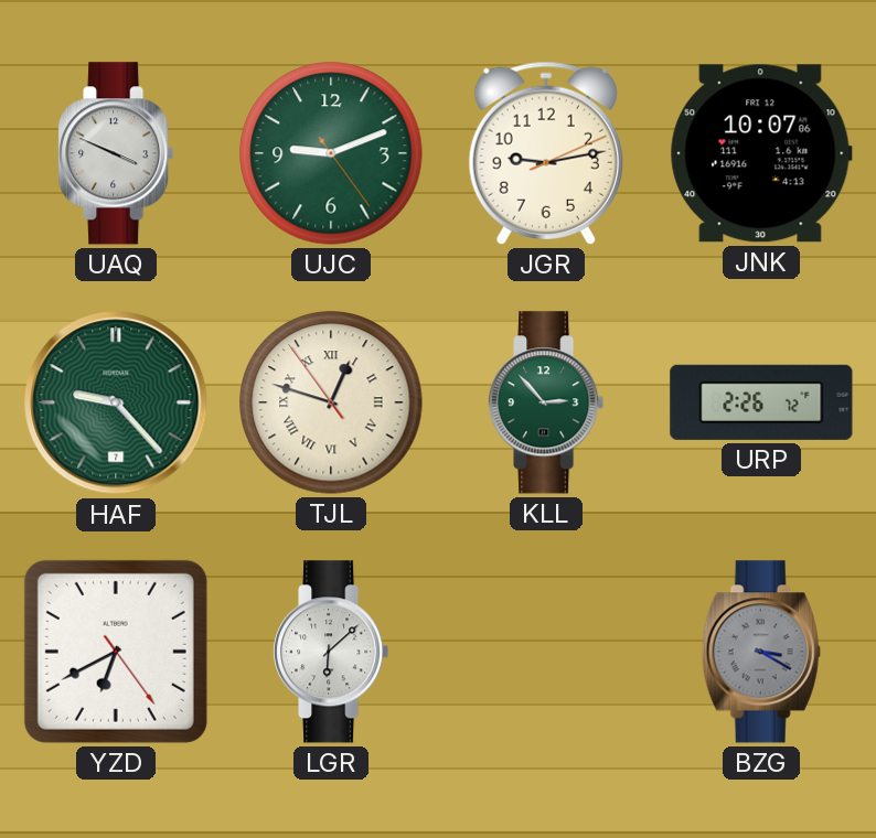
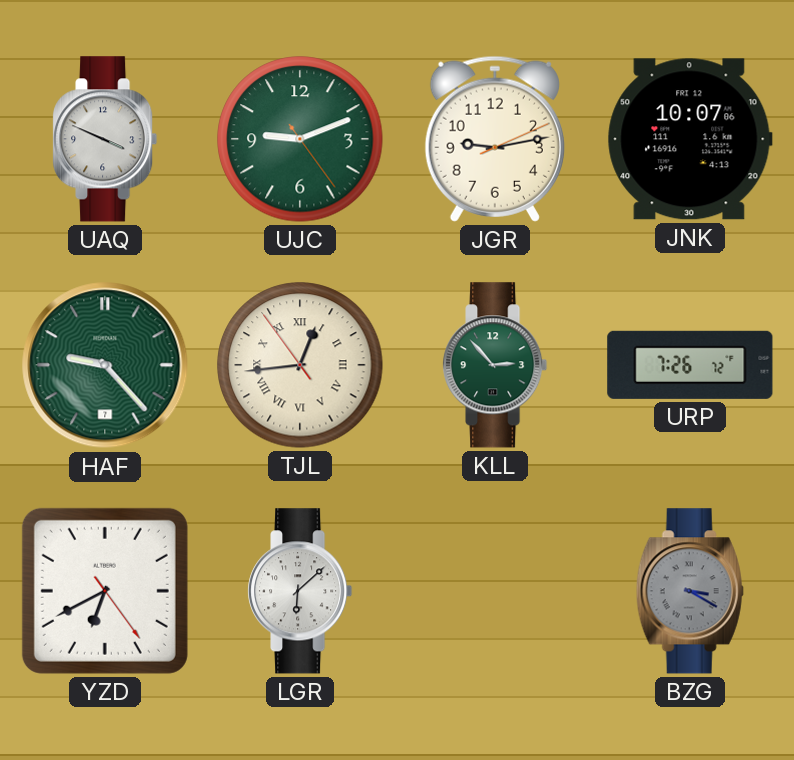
TJL: 12:47 -> 12:43 (300, 365)
URP: 2:26 -> 7:26 (690, 365)
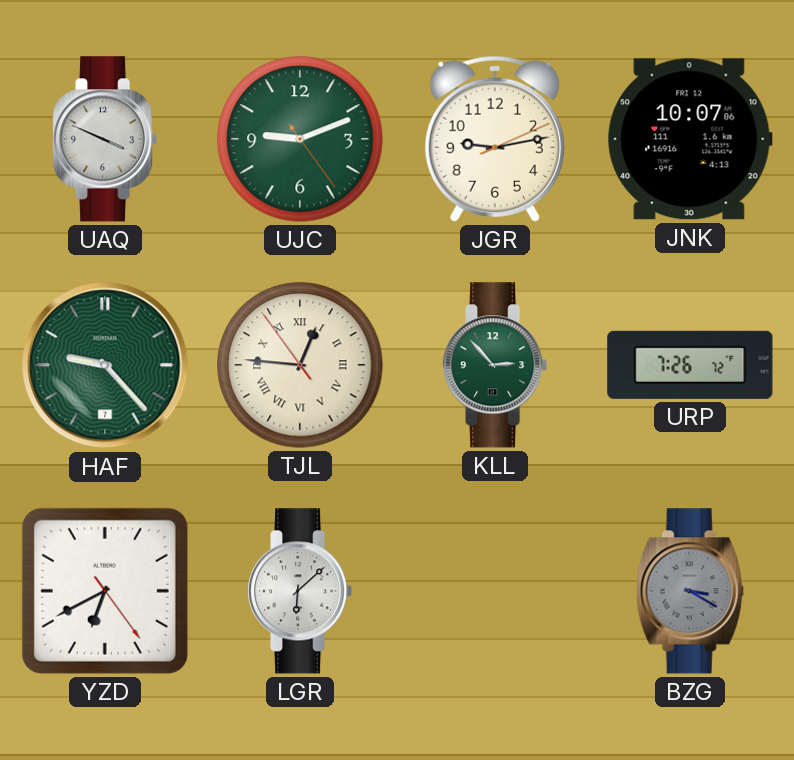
TJL: 12:43 -> 12:45 (300, 365)
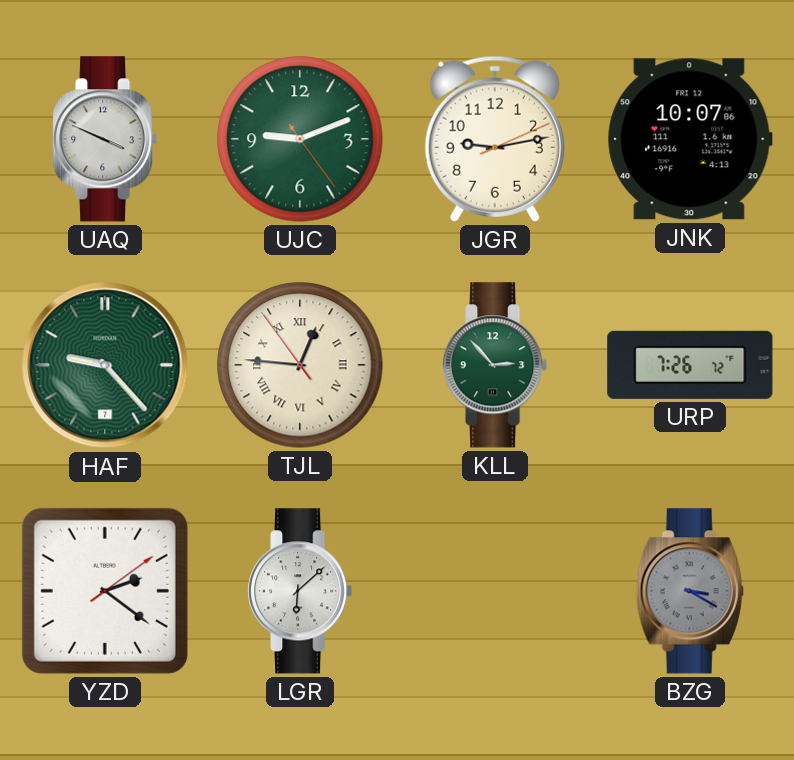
YZD: 6:40 -> 2:21 (105, 591)
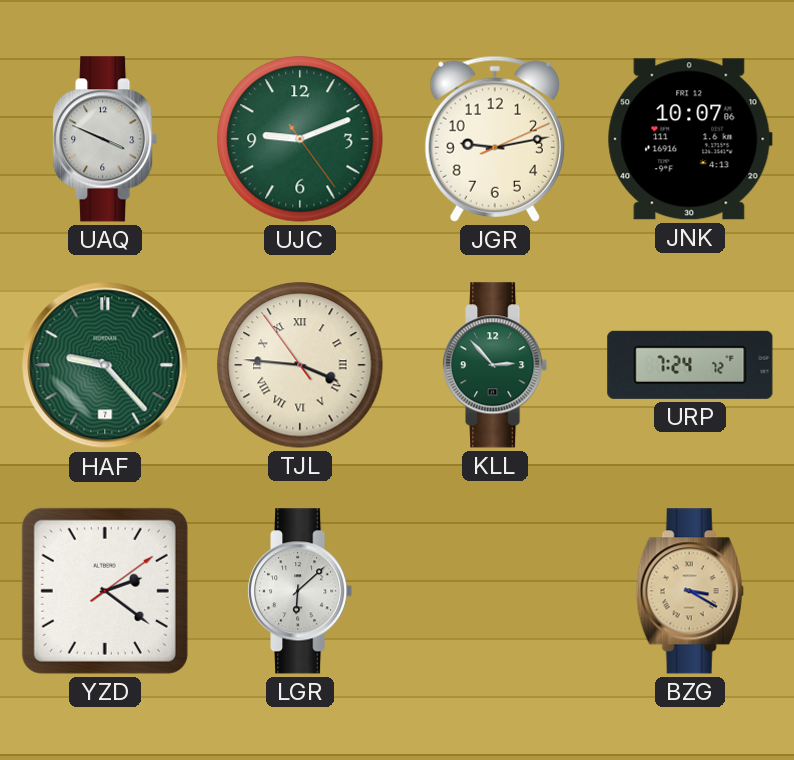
TJL: 12:45 -> 3:45 (300, 365)
URP: 7:26 -> 7:24 (690, 365)
BZG dial: grey -> champagne (690, 591)
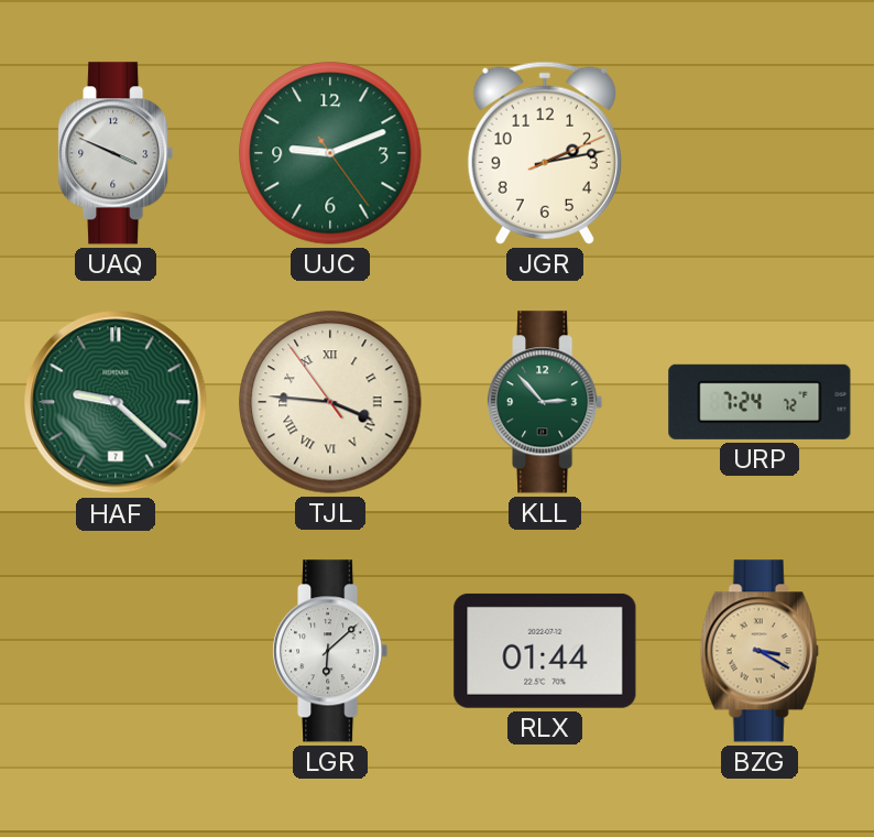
JGR: 9:13 -> 2:13 (545, 153)
JNK: 10:07 -> none (690, 139)
HAF: 9:23 -> 9:22 (116, 402)
YZD: 2:21 -> none (105, 591)
RLX: none -> 01:44 (545, 651)
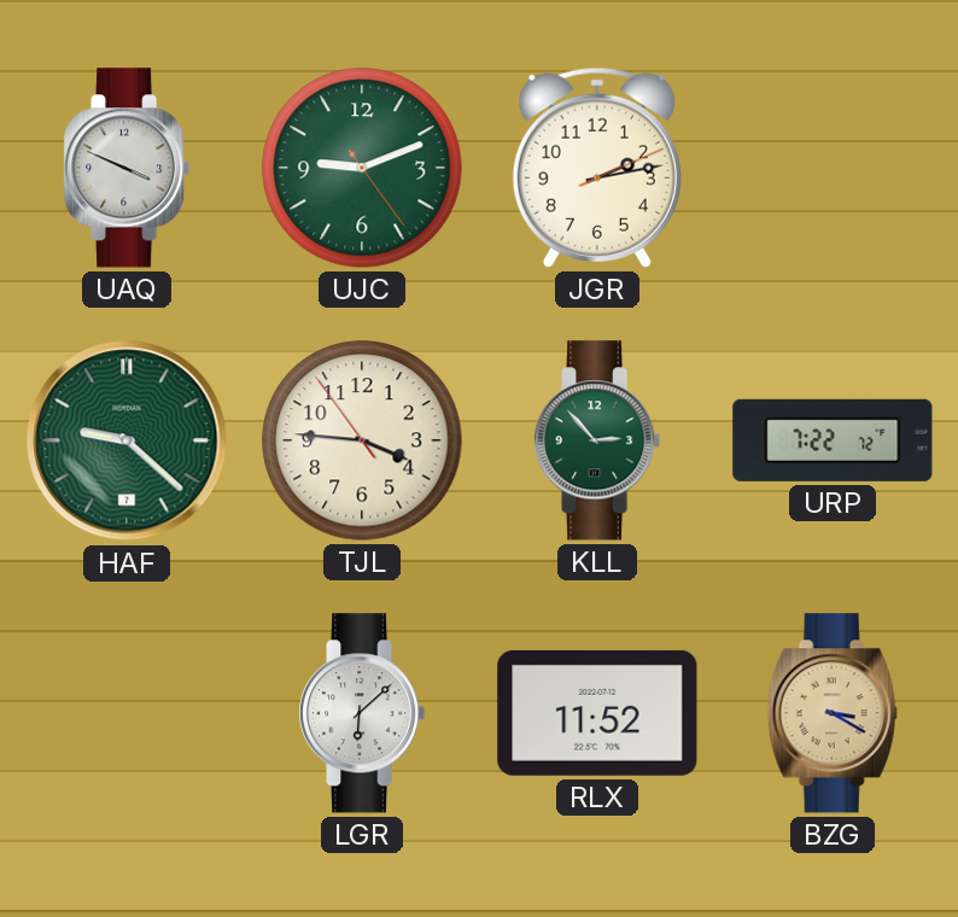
TJL numerals: Roman -> Arabic (362, 440)
URP: 7:24 -> 7:22 (833, 440)
RLX: 01:44 -> 11:52 (597, 713)
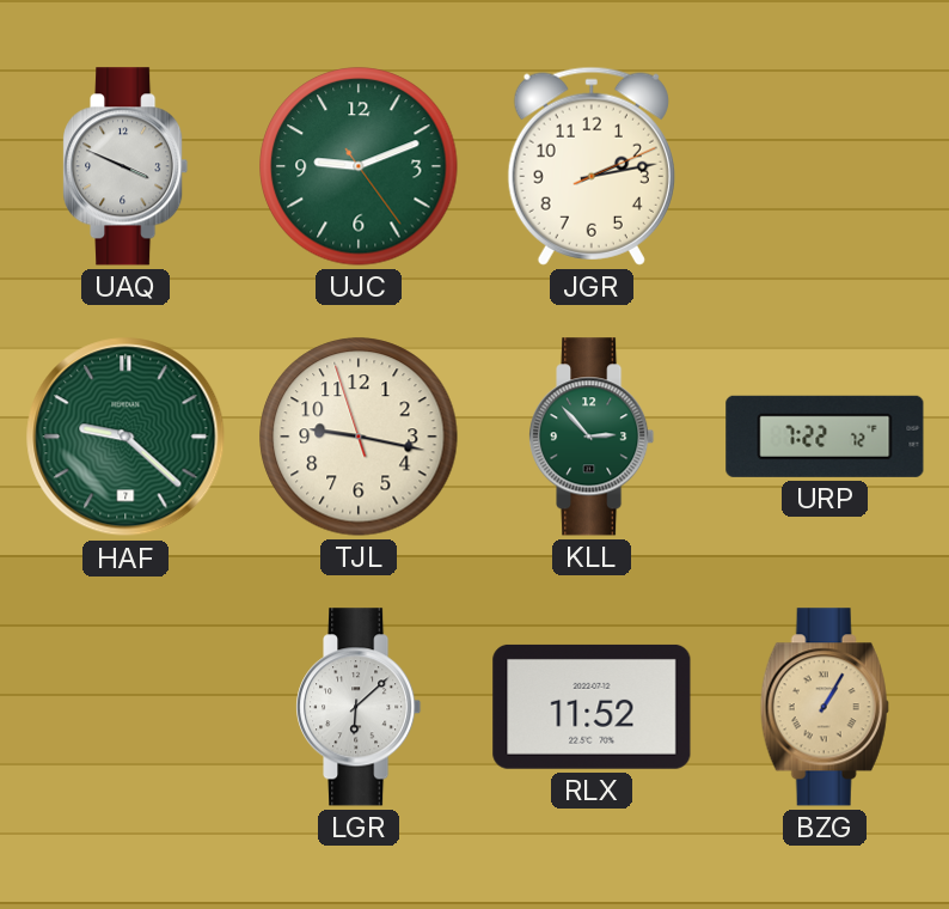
TJL: 3:45 -> 9:16 (359, 437)
BZG: 3:20 -> 1:05 (825, 707)
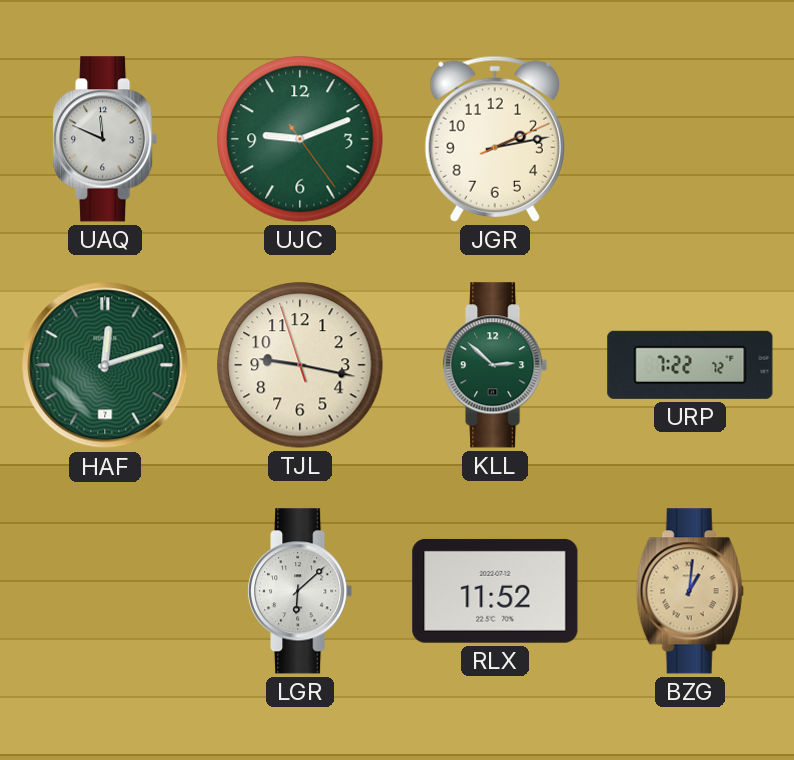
UAQ: 3:49 -> 11:49 (106, 139)
HAF: 9:22 -> 12:12 (105, 365)
KLL: 2:53 -> 2:52 (496, 365)
BZG: 1:05 -> 1:01 (690, 591)
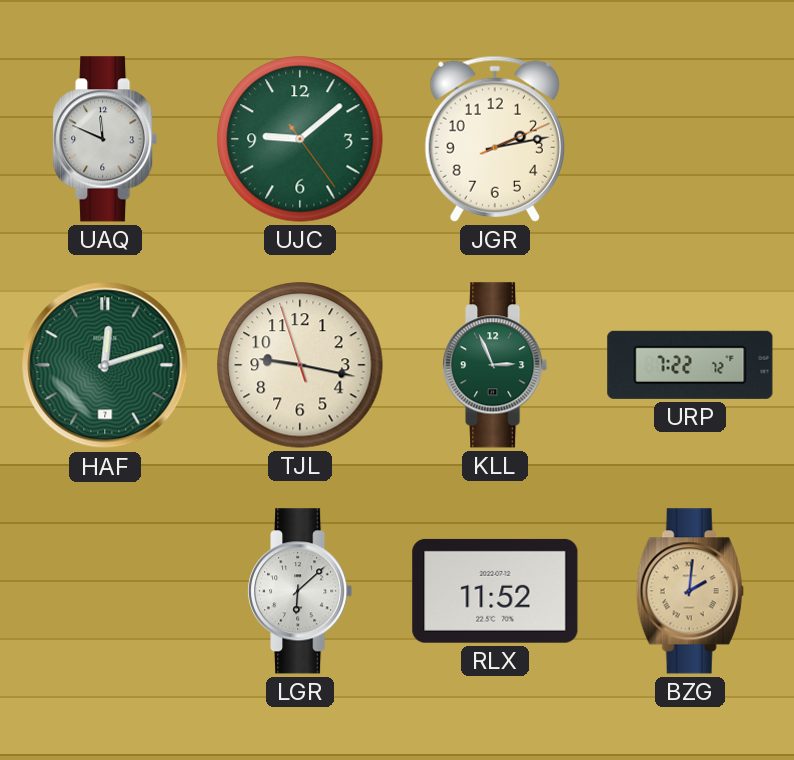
UJC: 9:11 -> 9:08 (300, 139)
KLL: 2:52 -> 2:56 (496, 365)
BZG: 1:01 -> 2:01 (690, 591)
